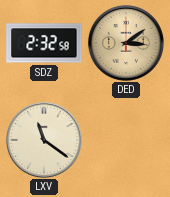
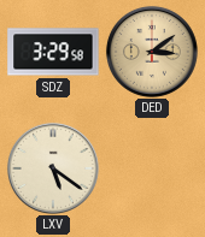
SDZ: 2:32 -> 3:29 (53, 52)
LXV: 11:21 -> 5:21 (53, 168)
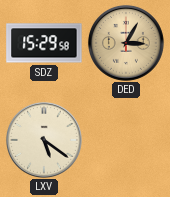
SDZ: 3:29 -> 15:29 (44, 43)
DED: 3:09 -> 3:05 (126, 43)
